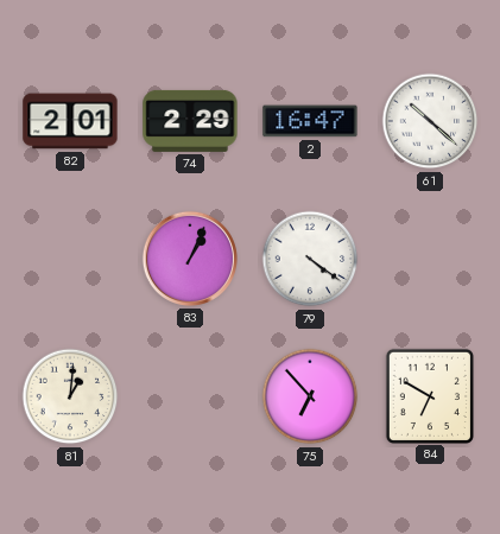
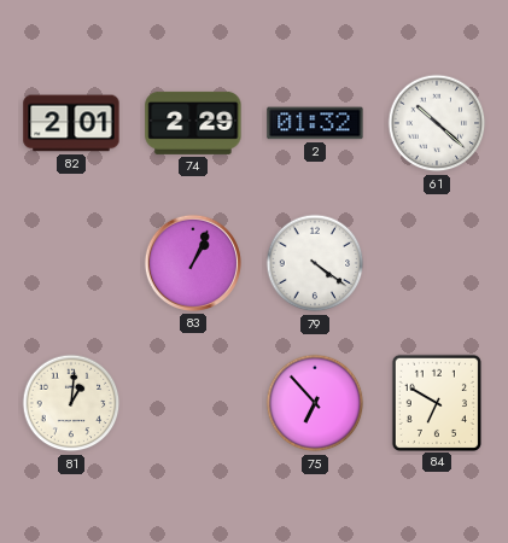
2: 16:47 -> 01:32 (315, 123)
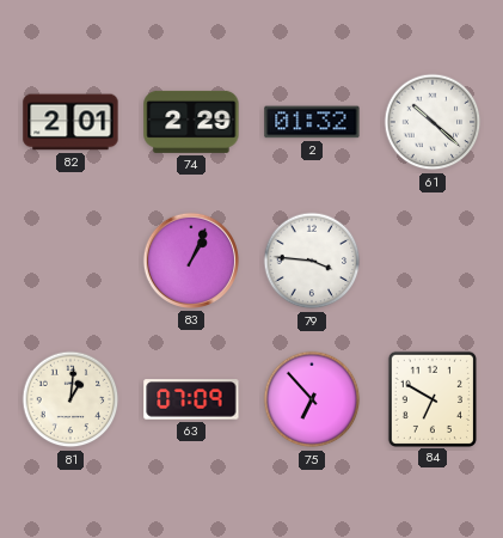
79: 4:21 -> 3:46 (312, 261)
63: none -> 07:09 (191, 399)
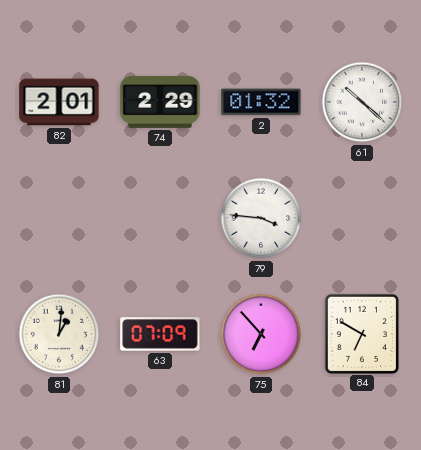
83: 1:04 -> none (191, 261)
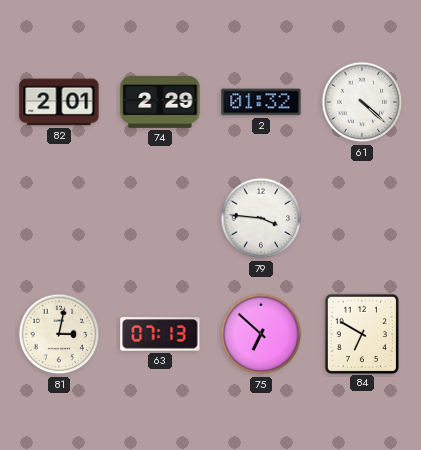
61: 10:22 -> 4:22 (362, 102)
81: 1:01 -> 3:02 (59, 334)
63: 07:09 -> 07:13 (160, 334)
75: 6:53 -> 6:52 (261, 334)
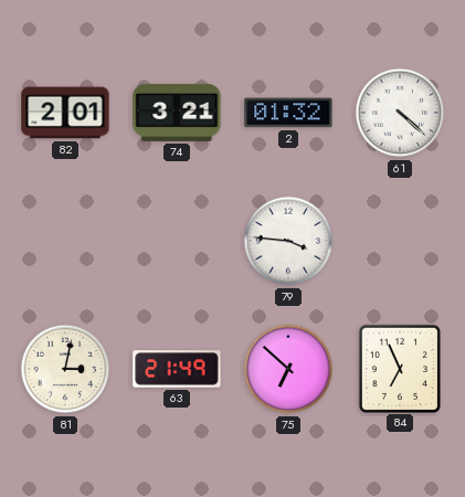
74: 2:29 -> 3:21 (177, 113)
63: 07:13 -> 21:49 (177, 369)
84: 6:50 -> 6:56 (400, 368)
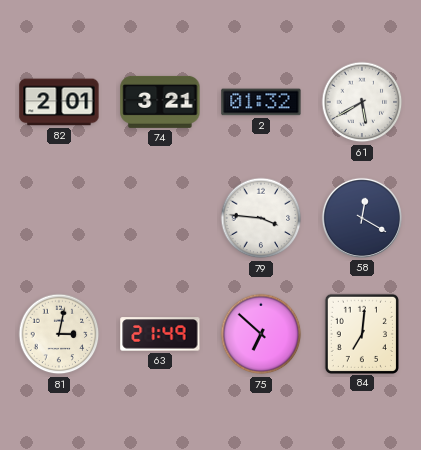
61: 4:22 -> 5:40 (362, 102)
58: none -> 12:20 (362, 218)
84: 6:56 -> 7:01 (362, 333)
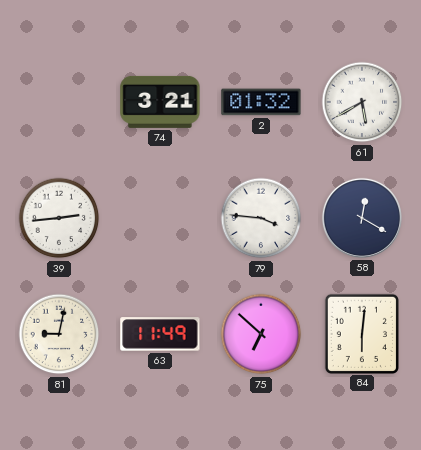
82: 2:01 -> none (59, 102)
39: none -> 2:44 (59, 218)
81: 3:02 -> 9:02 (59, 334)
63: 21:49 -> 11:49 (160, 334)
84: 7:01 -> 6:01 (362, 333)
